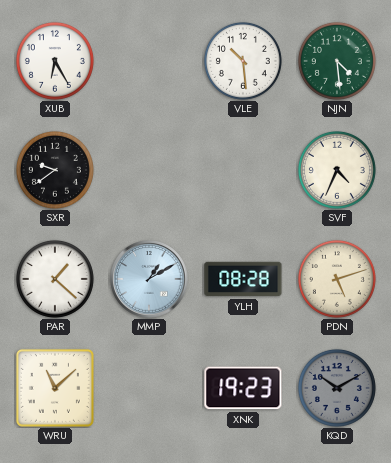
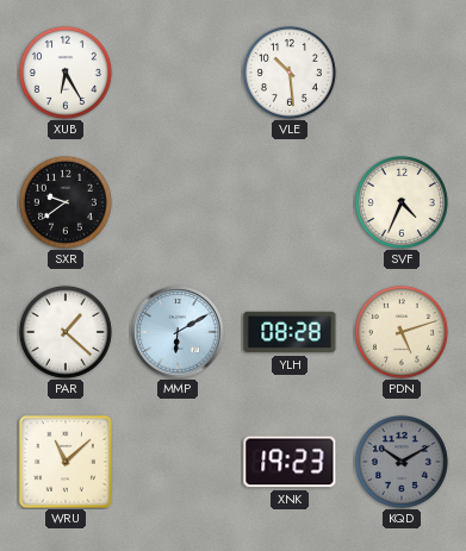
NJN: 4:29 -> none (337, 61)
MMP: 1:10 -> 6:10 (178, 332)
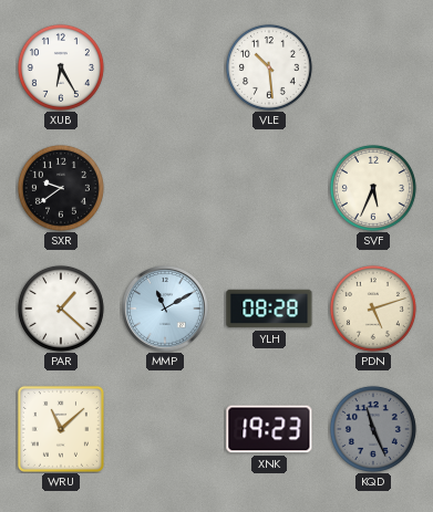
SVF: 4:34 -> 5:34 (373, 188)
MMP: 6:10 -> 11:10 (165, 309)
KQD: 10:10 -> 11:26 (373, 429)
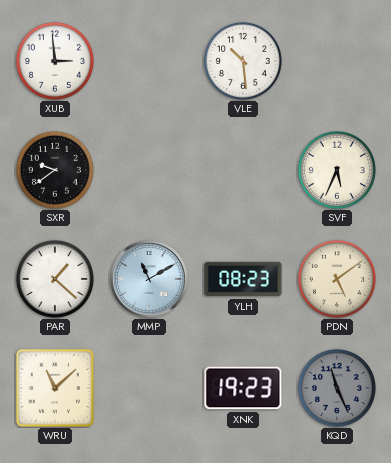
XUB: 6:25 -> 2:59 (55, 61)
YLH: 08:28 -> 08:23 (243, 279)
PDN: 5:12 -> 5:09 (337, 279)
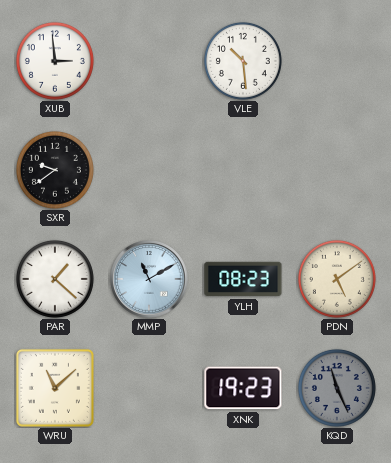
SVF: 5:34 -> none (337, 170)
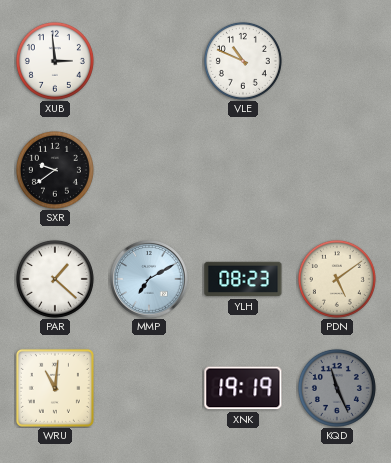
VLE: 10:29 -> 10:49 (243, 61)
MMP: 11:10 -> 7:10 (149, 279)
WRU: 11:08 -> 11:01 (55, 388)
XNK: 19:23 -> 19:19 (243, 388)
